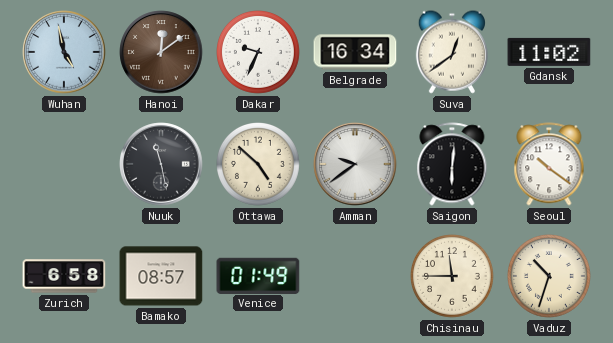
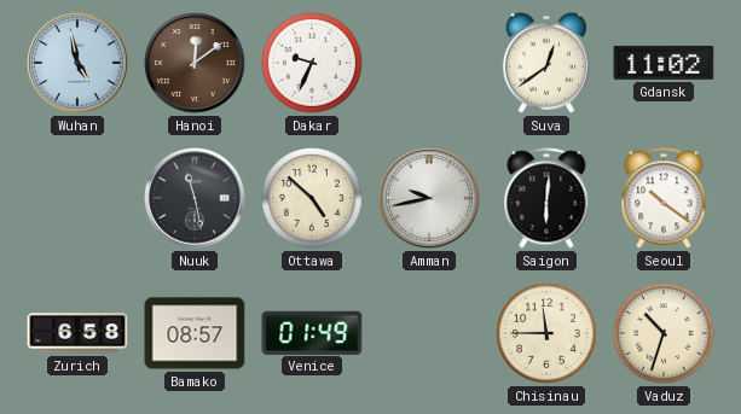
Belgrade: 16:34 -> none (355, 52)
Amman: 9:39 -> 9:43 (429, 198)
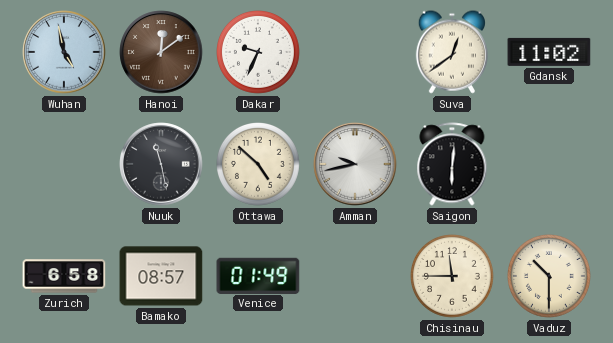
Seoul: 10:21 -> none (664, 198)
Vaduz: 10:33 -> 10:30 (550, 277)
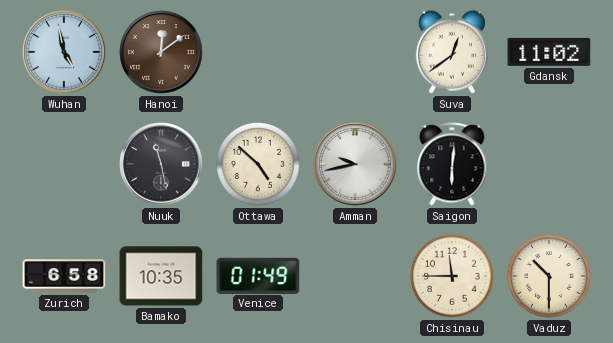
Dakar: 9:34 -> none (259, 53)
Bamako: 08:57 -> 10:35 (161, 276)
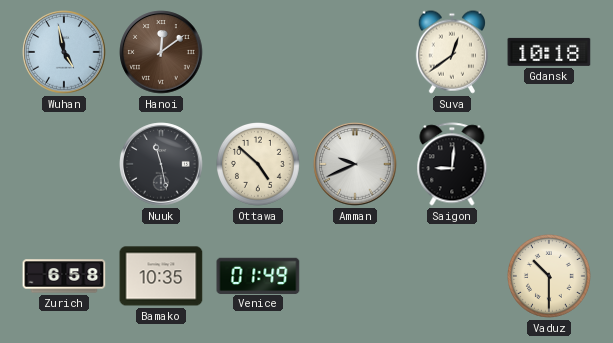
Gdansk: 11:02 -> 10:18 (549, 52)
Amman: 9:43 -> 9:41 (355, 164)
Saigon: 6:01 -> 9:01 (452, 164)
Chisinau: 11:45 -> none (453, 277)
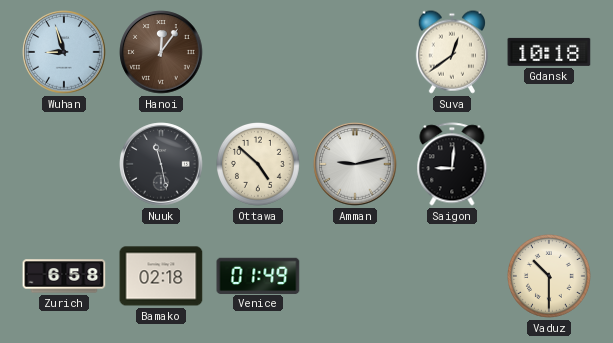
Wuhan: 4:58 -> 8:57 (64, 52)
Hanoi: 12:09 -> 12:06 (161, 52)
Amman: 9:41 -> 9:13 (355, 164)
Bamako: 10:35 -> 02:18 (161, 276)
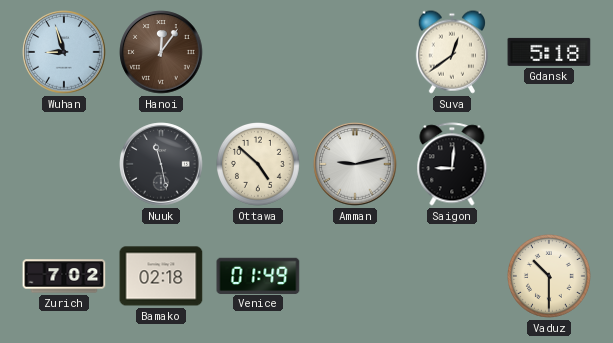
Gdansk: 10:18 -> 5:18 (549, 52)
Zurich: 6:58 -> 7:02 (64, 276)
